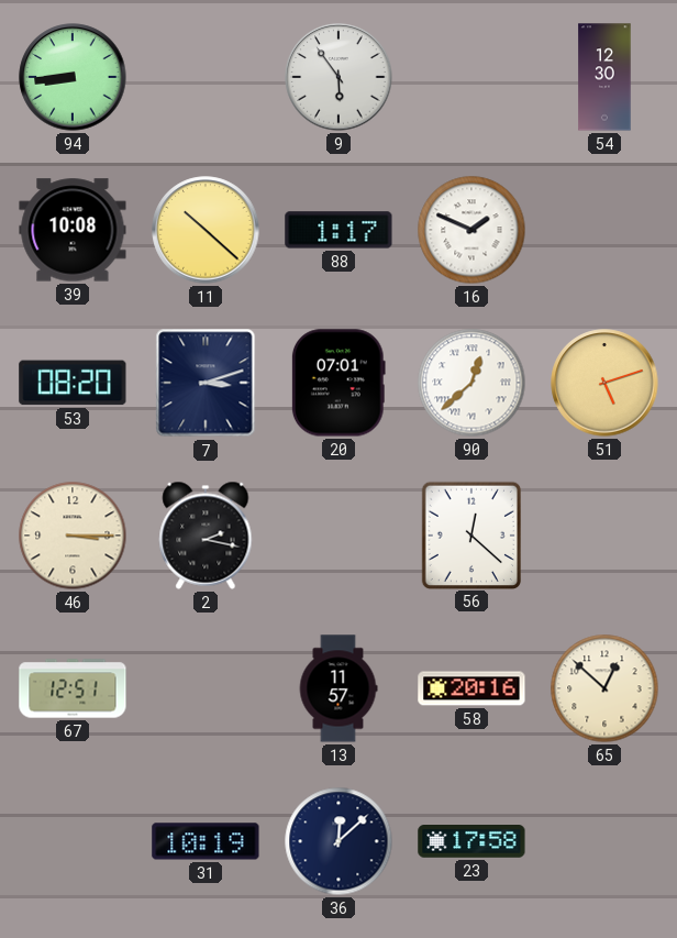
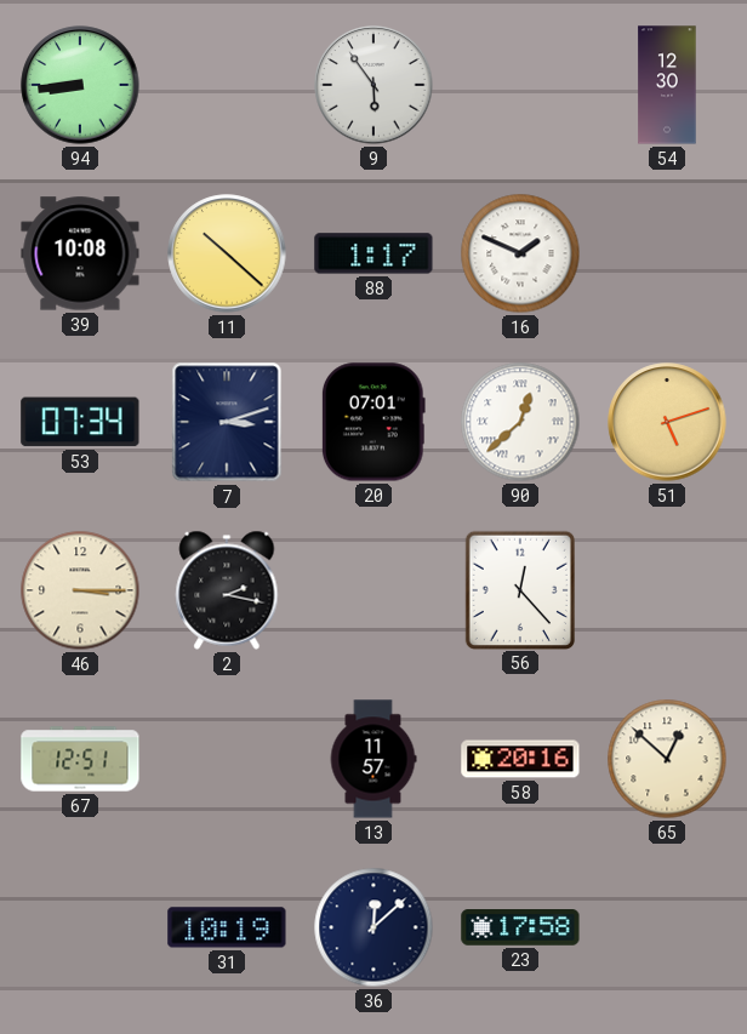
53: 08:20 -> 07:34 (80, 422)
56: 12:22 -> 12:23 (519, 589)
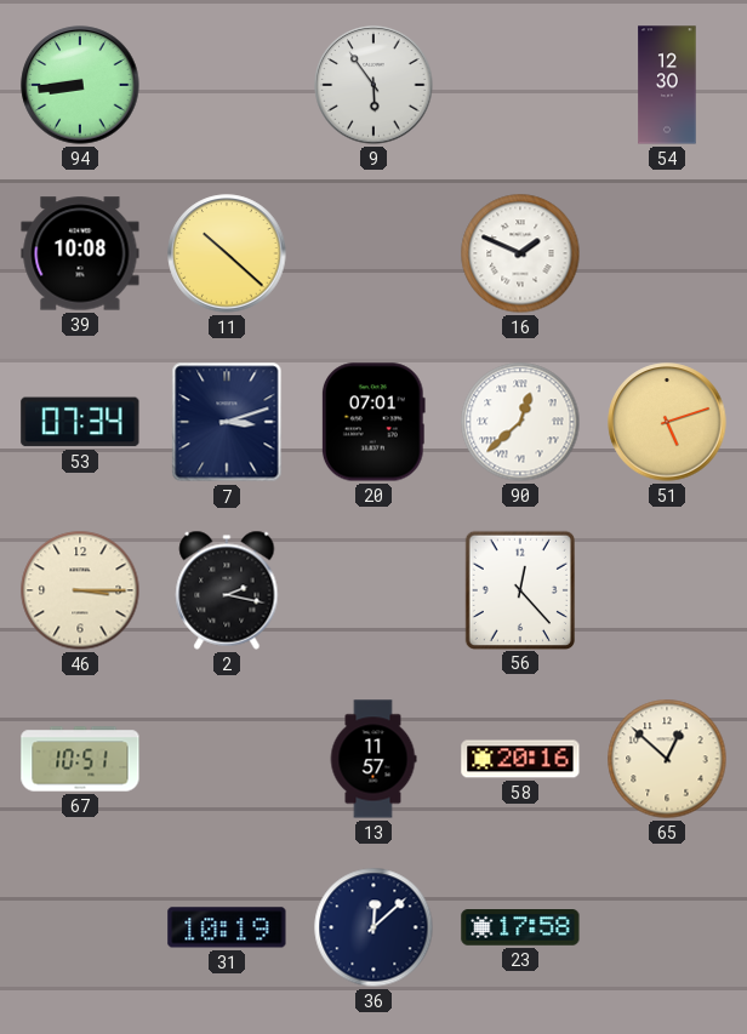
88: 1:17 -> none (373, 253)
67: 12:51 -> 10:51 (80, 759)
